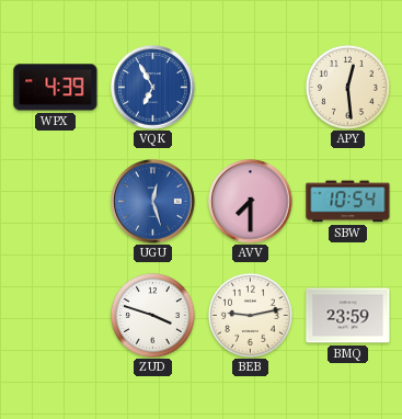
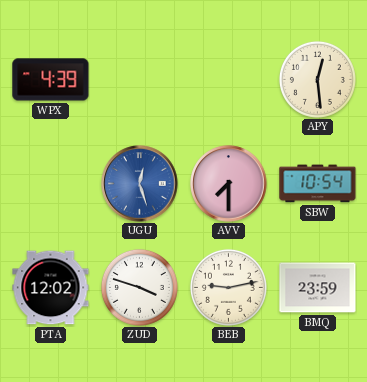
VQK: 6:55 -> none (153, 88)
PTA: none -> 12:02 (51, 288)
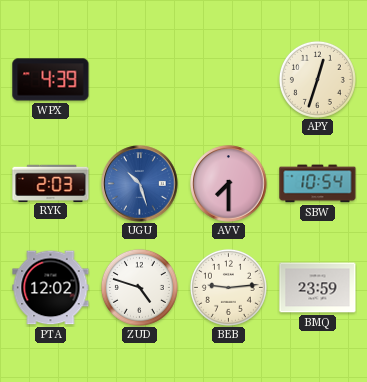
APY: 12:29 -> 12:33 (317, 79)
RYK: none -> 2:03 (51, 183)
UGU: 12:27 -> 10:27 (140, 184)
ZUD: 3:48 -> 4:48 (139, 287)
BEB: 9:13 -> 9:14 (228, 287)
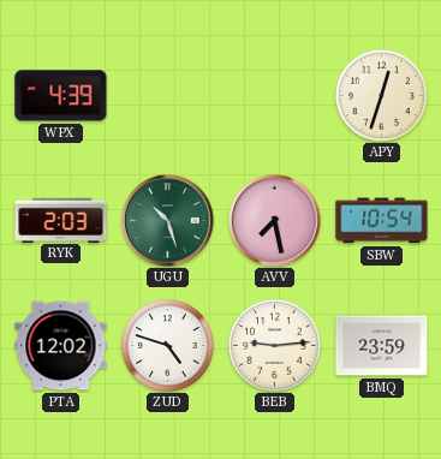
UGU dial: blue -> green (168, 221)
AVV: 7:30 -> 7:28 (275, 221)
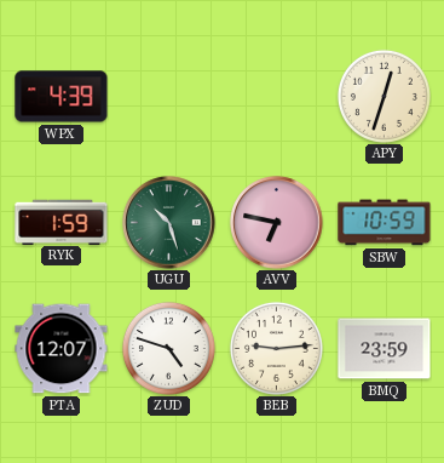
RYK: 2:03 -> 1:59 (62, 222)
AVV: 7:28 -> 6:47 (277, 223)
SBW: 10:54 -> 10:59 (385, 223)
PTA: 12:02 -> 12:07 (62, 349)
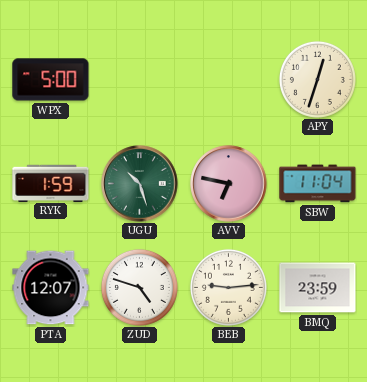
WPX: 4:39 -> 5:00 (51, 80)
SBW: 10:59 -> 11:04 (318, 184)
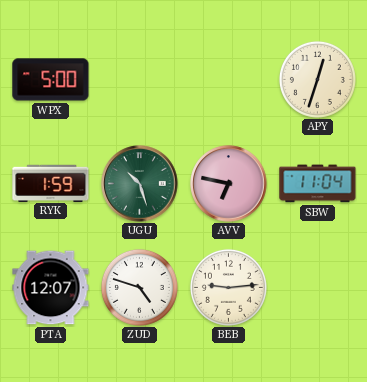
BMQ: 23:59 -> none (318, 288)
